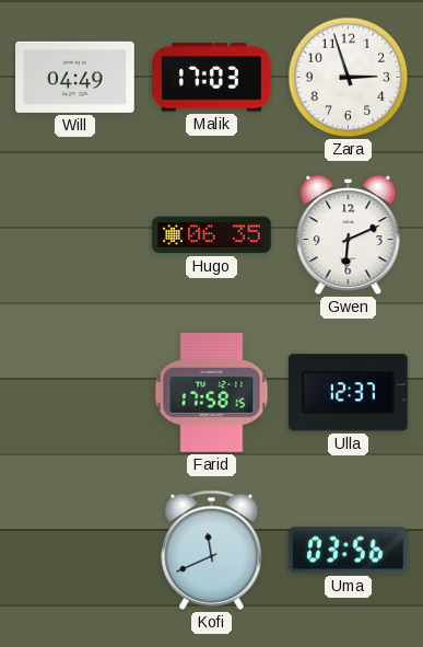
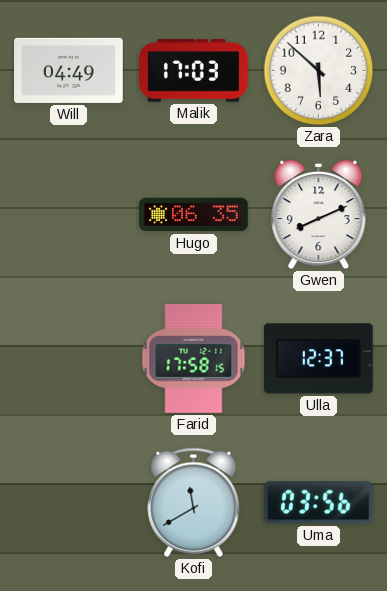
Zara: 2:57 -> 5:52 (319, 71)
Gwen: 6:11 -> 8:11 (319, 215)
Kofi: 11:41 -> 11:40 (194, 502)
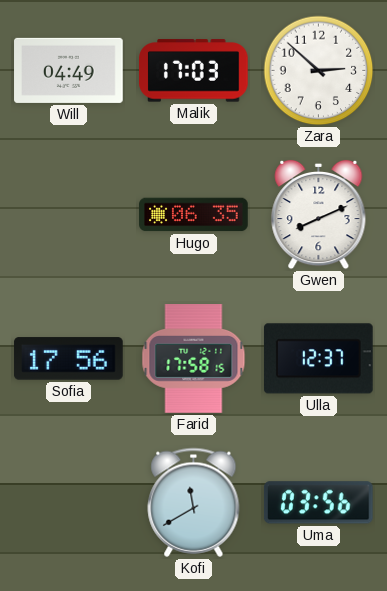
Zara: 5:52 -> 2:52 (319, 71)
Sofia: none -> 17:56 (69, 359)
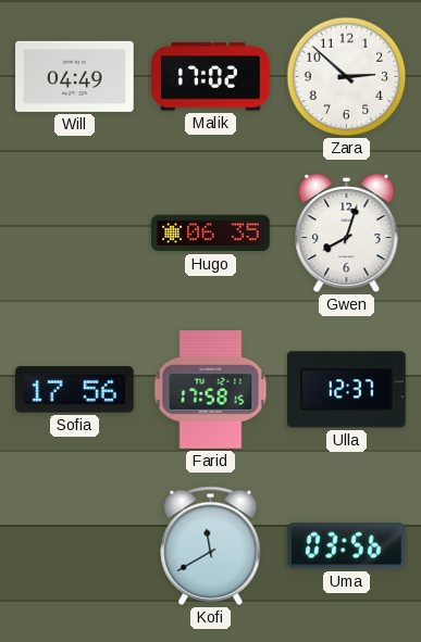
Malik: 17:03 -> 17:02 (211, 77)
Gwen: 8:11 -> 8:03 (347, 234)
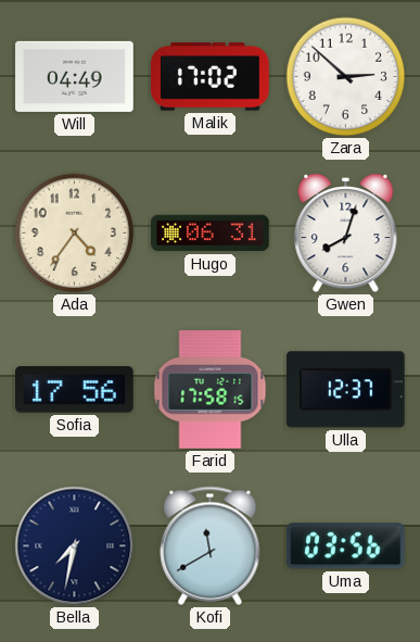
Ada: none -> 4:36 (75, 234)
Hugo: 06:35 -> 06:31 (211, 234)
Bella: none -> 7:32 (75, 546)
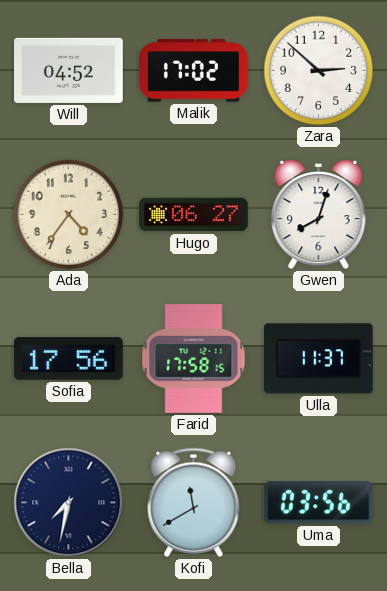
Will: 04:49 -> 04:52 (69, 70)
Hugo: 06:31 -> 06:27 (194, 215)
Ulla: 12:37 -> 11:37 (319, 359)
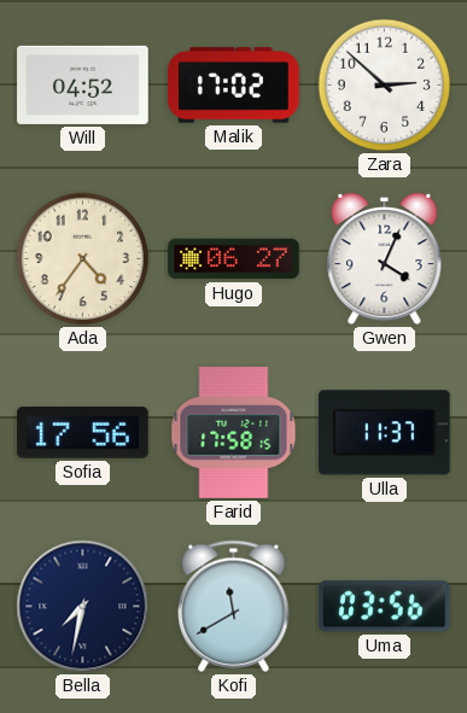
Gwen: 8:03 -> 4:04 (385, 259)
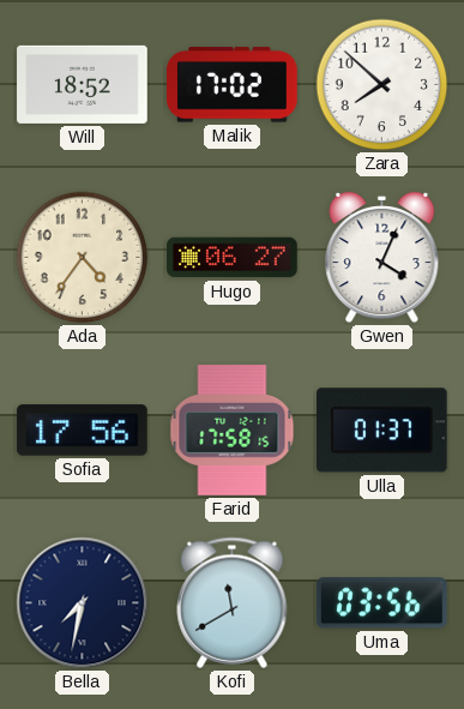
Will: 04:52 -> 18:52 (83, 84)
Zara: 2:52 -> 7:52 (382, 85)
Ulla: 11:37 -> 01:37 (382, 431)
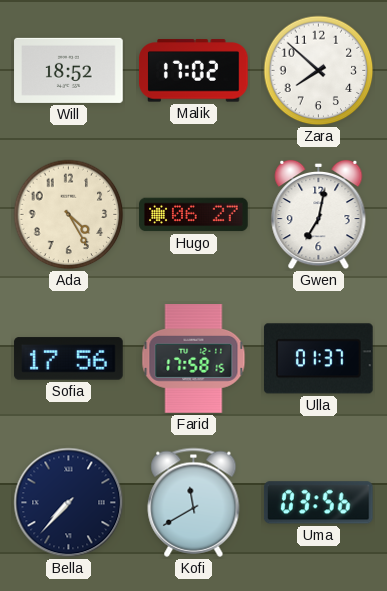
Ada: 4:36 -> 4:25 (69, 215)
Gwen: 4:04 -> 7:02 (319, 215)
Bella: 7:32 -> 7:37 (69, 503)
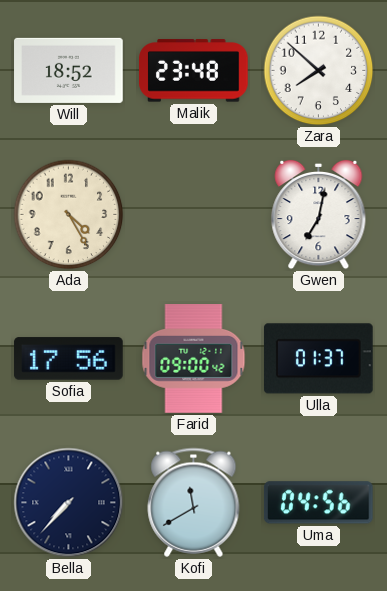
Malik: 17:02 -> 23:48 (194, 71)
Hugo: 06:27 -> none (194, 215)
Farid: 17:58 -> 09:00 (194, 359)
Uma: 03:56 -> 04:56 (318, 503)
